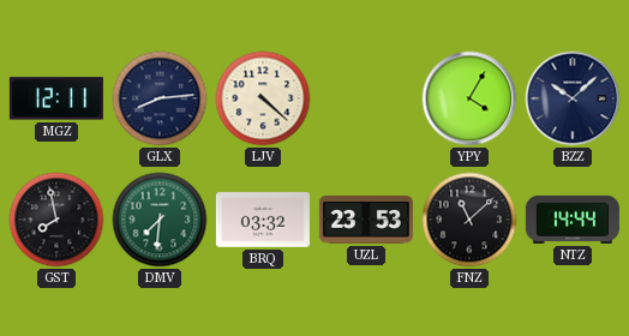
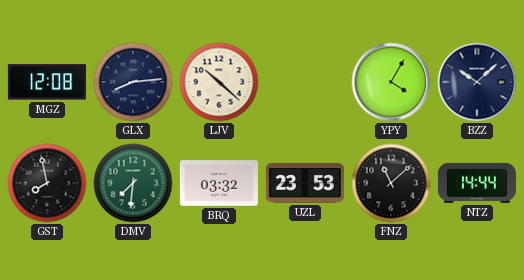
MGZ: 12:11 -> 12:08 (47, 82)
LJV: 4:22 -> 10:22 (219, 82)
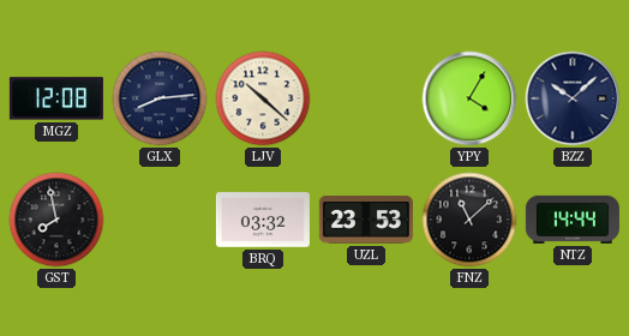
DMV: 7:31 -> none (133, 183)
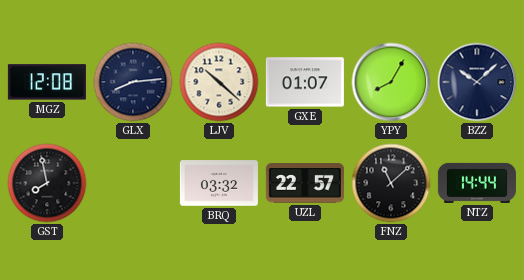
GXE: none -> 01:07 (305, 82)
YPY: 4:05 -> 8:05 (391, 82)
UZL: 23:53 -> 22:57 (305, 183)
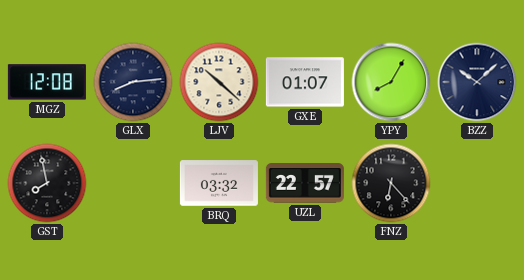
FNZ: 11:08 -> 6:23 (391, 183)
NTZ: 14:44 -> none (477, 183)
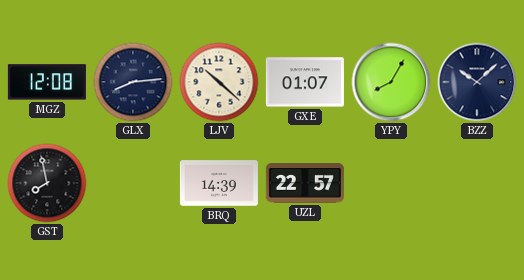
BRQ: 03:32 -> 14:39 (219, 183)
FNZ: 6:23 -> none (391, 183)
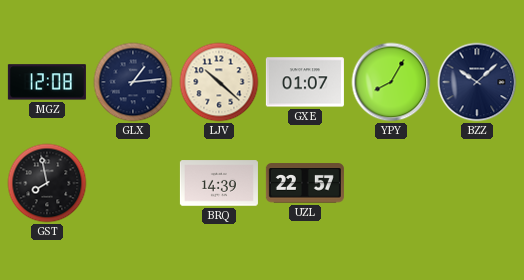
GLX: 8:14 -> 1:14 (133, 82)
